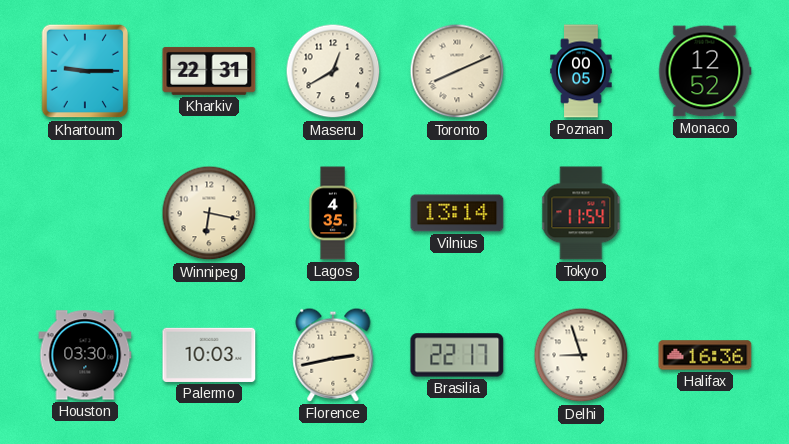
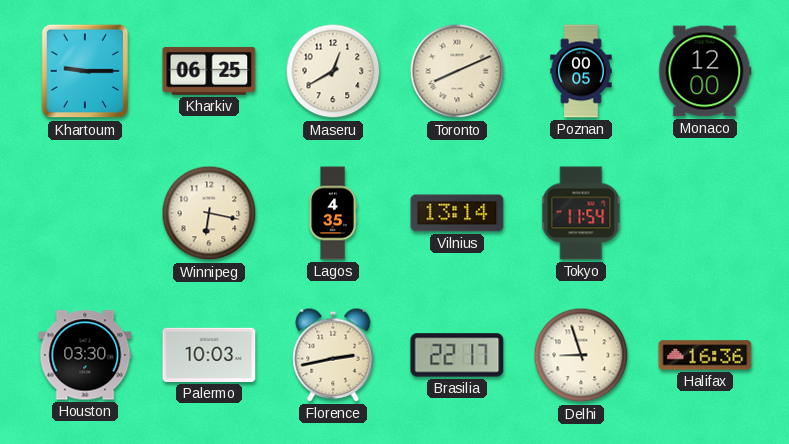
Kharkiv: 22:31 -> 06:25 (209, 71)
Monaco: 12:52 -> 12:00 (705, 71)
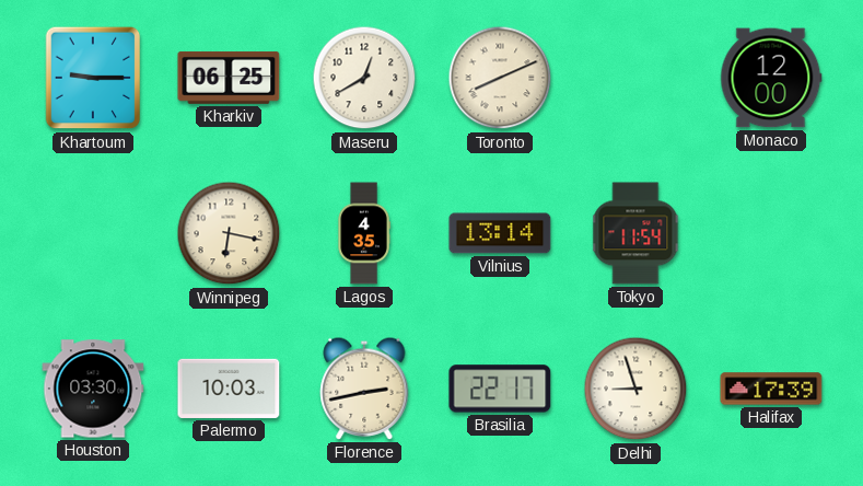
Poznan: 00:05 -> none (581, 71)
Halifax: 16:36 -> 17:39 (771, 389)
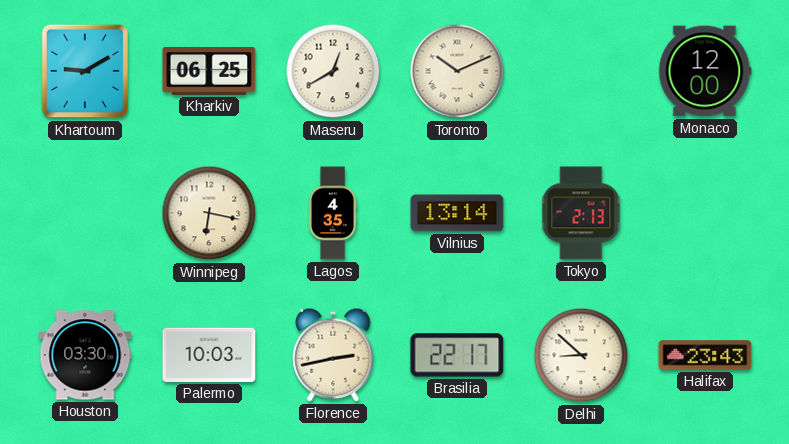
Khartoum: 9:15 -> 9:10 (85, 71)
Toronto: 8:11 -> 10:11 (457, 71)
Tokyo: 11:54 -> 2:13 (581, 213)
Delhi: 8:57 -> 8:52 (581, 355)
Halifax: 17:39 -> 23:43 (705, 355)
